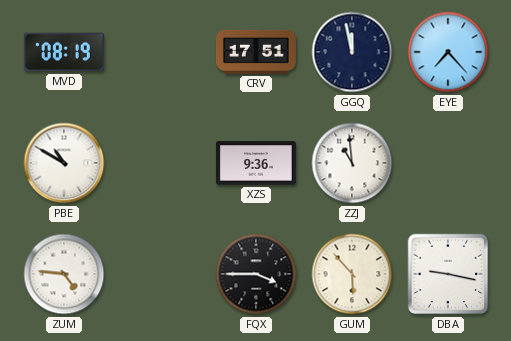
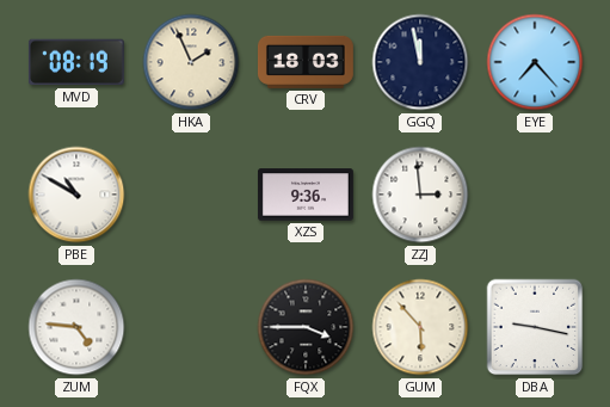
HKA: none -> 1:56 (191, 62)
CRV: 17:51 -> 18:03 (306, 62)
ZZJ: 10:59 -> 2:59 (420, 195)
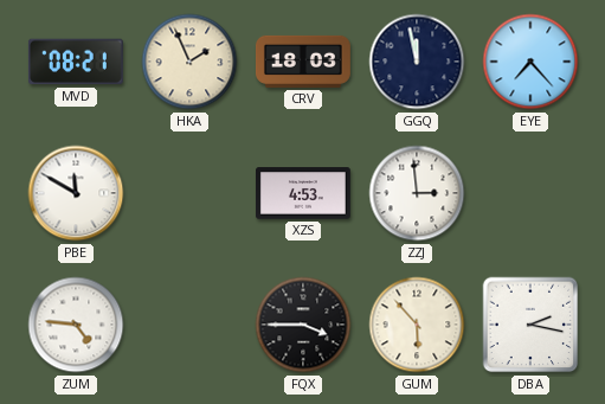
MVD: 08:19 -> 08:21 (76, 62)
PBE: 10:50 -> 11:50 (76, 193)
XZS: 9:36 -> 4:53 (304, 193)
DBA: 9:17 -> 2:17 (530, 325)
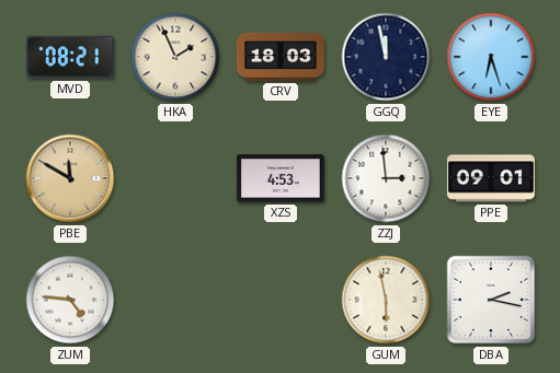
EYE: 7:23 -> 6:27 (491, 57)
PBE dial: white -> champagne (70, 178)
PPE: none -> 09:01 (491, 178)
FQX: 3:45 -> none (303, 325)
GUM: 5:53 -> 5:58 (386, 300)
